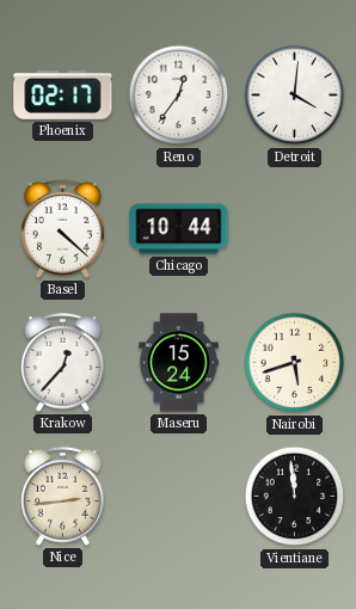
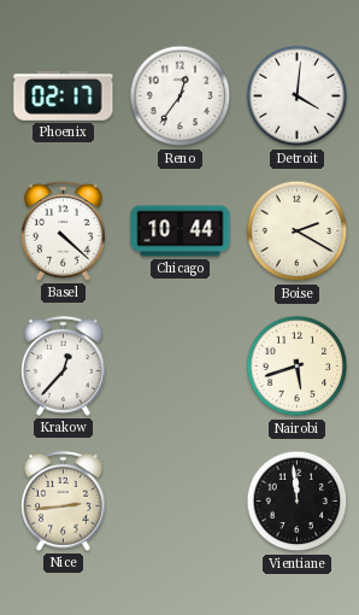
Boise: none -> 2:20 (298, 232)
Maseru: 15:24 -> none (179, 363)
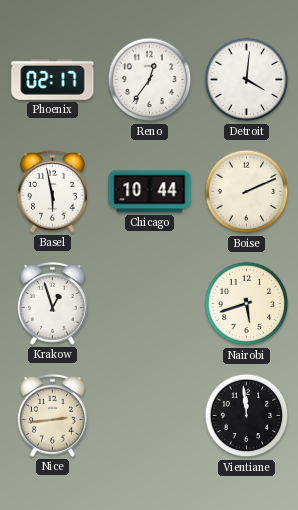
Basel: 4:22 -> 5:58 (52, 191)
Boise: 2:20 -> 2:11 (247, 192)
Krakow: 12:37 -> 12:57 (52, 303)
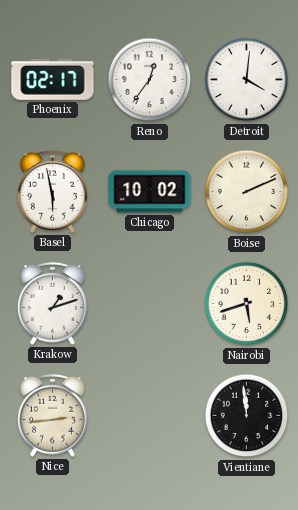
Chicago: 10:44 -> 10:02 (150, 192)
Krakow: 12:57 -> 1:12 (52, 303)
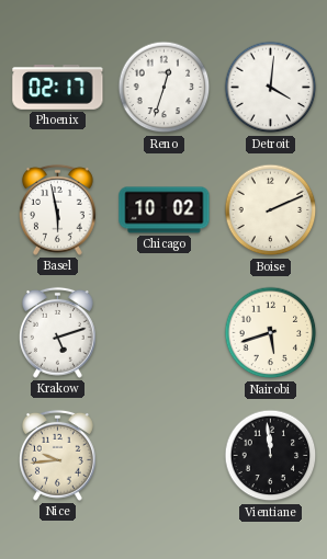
Reno: 12:36 -> 12:33 (165, 88)
Krakow: 1:12 -> 5:12 (57, 332)
Nice: 2:44 -> 9:44 (57, 455)
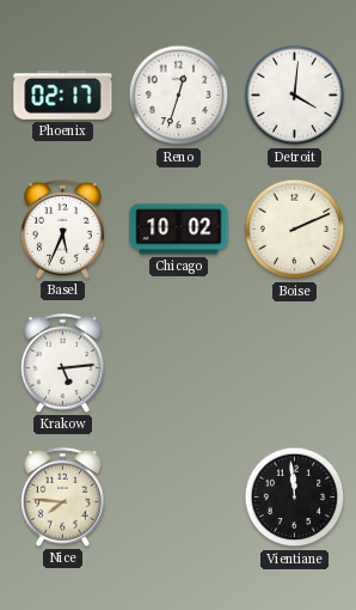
Basel: 5:58 -> 5:34 (62, 228)
Krakow: 5:12 -> 5:14 (62, 362)
Nairobi: 5:42 -> none (271, 333)
Nice: 9:44 -> 7:46 (62, 496)
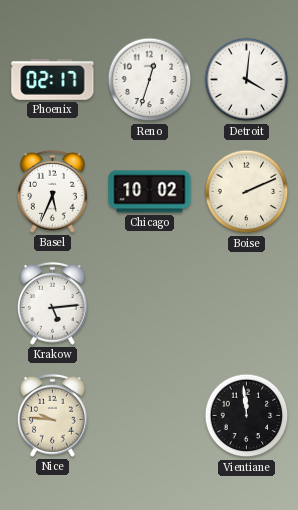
Nice: 7:46 -> 9:46 (52, 415)
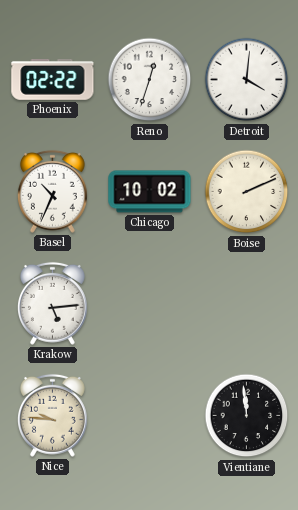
Phoenix: 02:17 -> 02:22 (53, 80)
Basel: 5:34 -> 10:34 (52, 191)
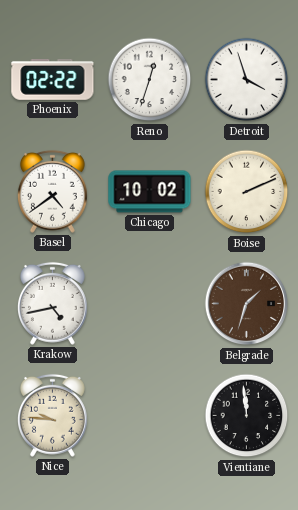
Detroit: 4:01 -> 3:57 (247, 80)
Basel: 10:34 -> 4:39 (52, 191)
Krakow: 5:14 -> 4:43 (52, 303)
Belgrade: none -> 1:33 (247, 304)
